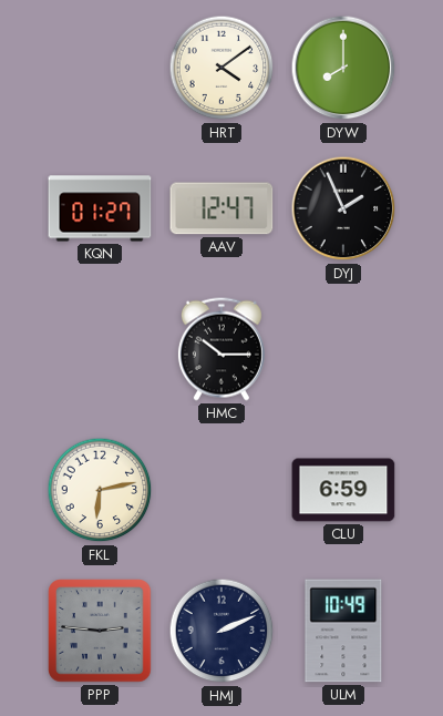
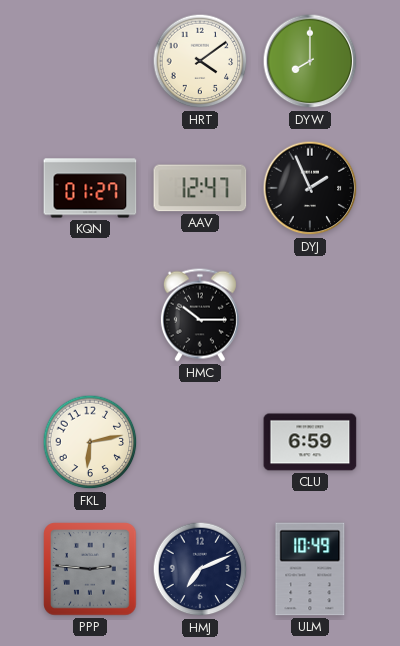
HMJ: 2:11 -> 7:11 (200, 569)
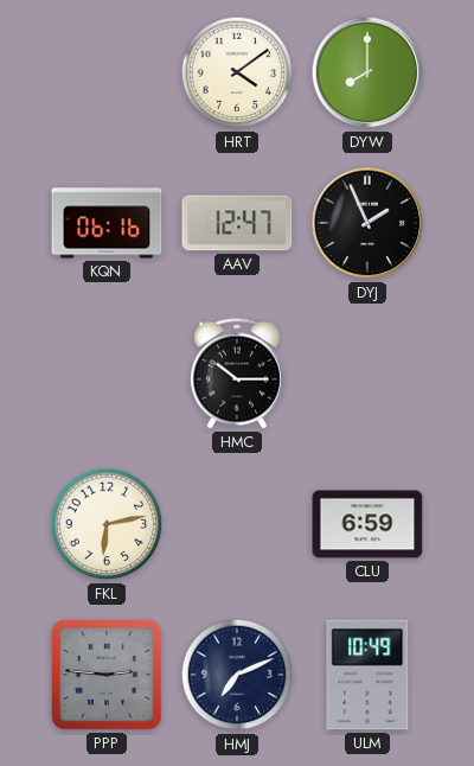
KQN: 01:27 -> 06:16 (107, 223)
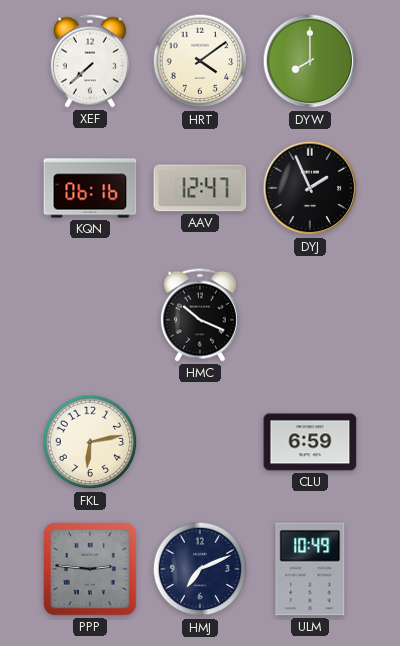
XEF: none -> 7:38 (90, 61)
HMC: 10:15 -> 10:19 (200, 315)
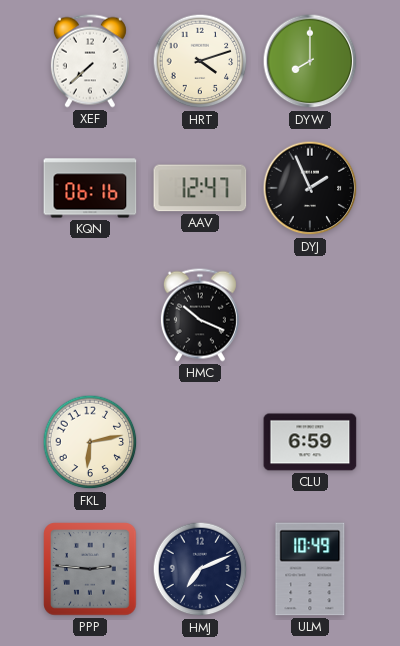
HRT: 4:09 -> 4:12 (200, 61)
